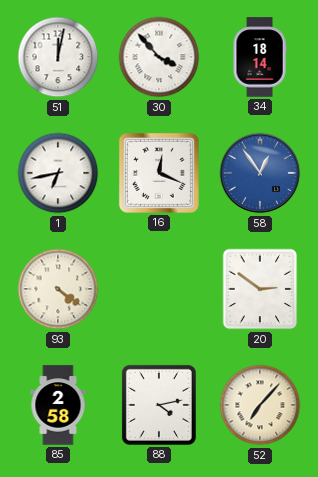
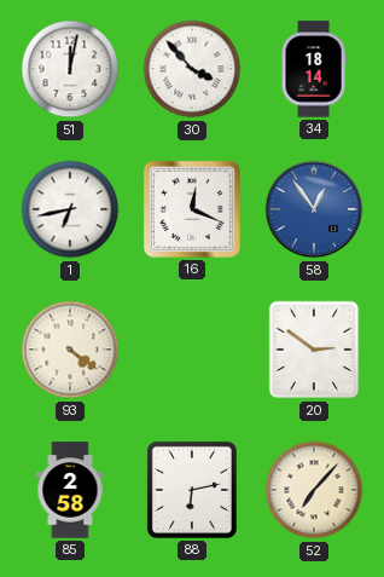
88: 4:13 -> 6:13 (192, 490)
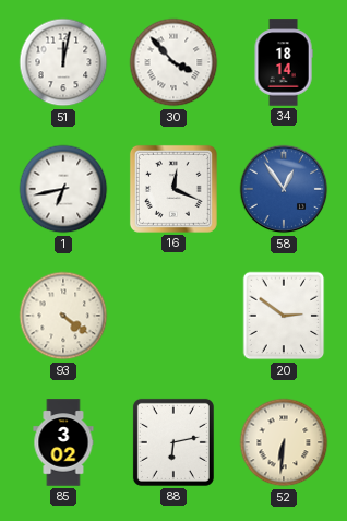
85: 2:58 -> 3:02 (63, 442)
52: 7:07 -> 6:31 (284, 442)
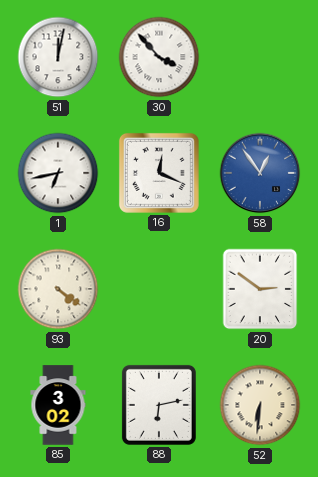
34: 18:14 -> none (284, 62)
